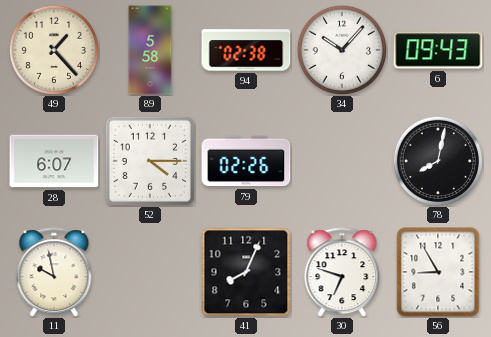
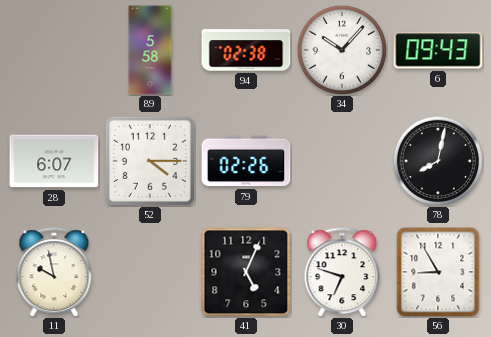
49: 1:23 -> none (53, 49)
41: 8:04 -> 5:04 (246, 272)
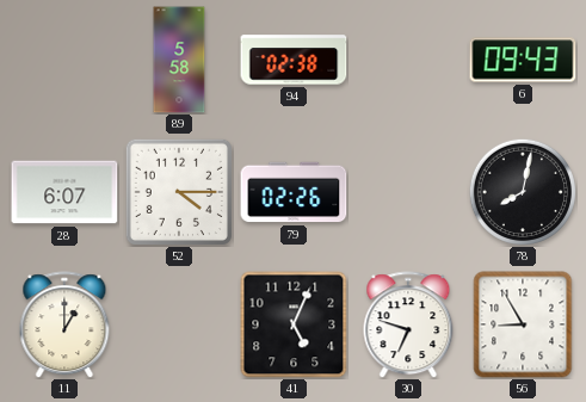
34: 10:07 -> none (341, 49)
11: 9:58 -> 1:00 (64, 324)
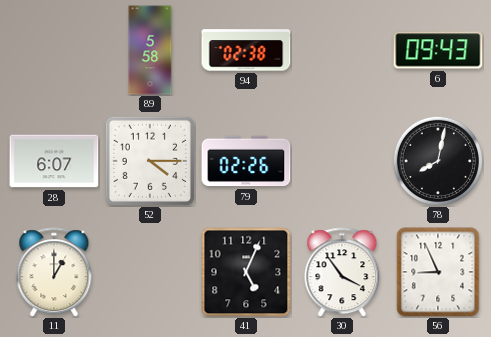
30: 6:48 -> 3:54 (342, 272)
56: 8:55 -> 8:56 (438, 272)
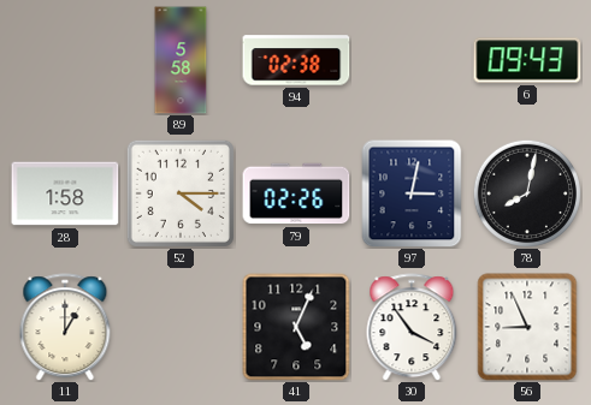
28: 6:07 -> 1:58 (65, 193)
97: none -> 3:02 (412, 193)
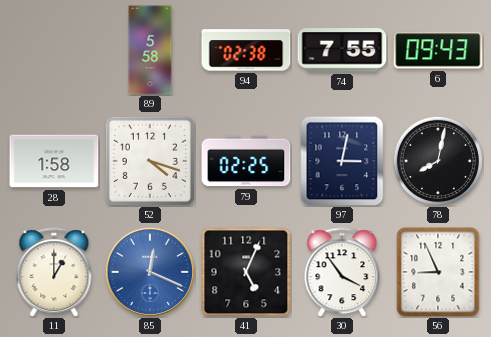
74: none -> 7:55 (342, 50)
52: 4:15 -> 4:18 (150, 161)
79: 02:26 -> 02:25 (246, 161)
85: none -> 12:19 (150, 272)
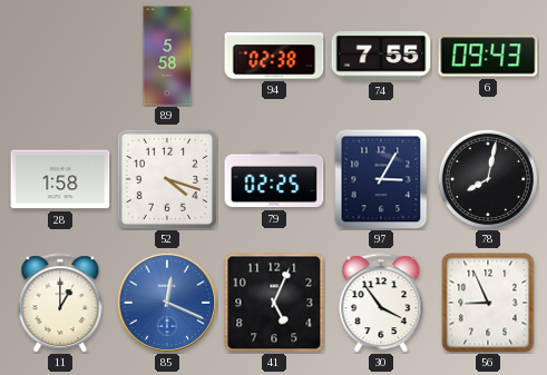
97: 3:02 -> 3:05 (381, 179)
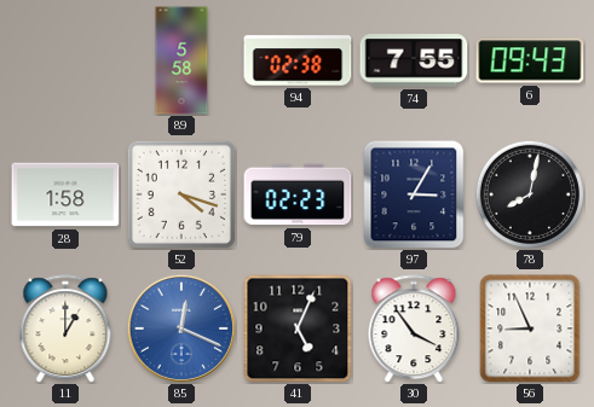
79: 02:25 -> 02:23 (298, 194)
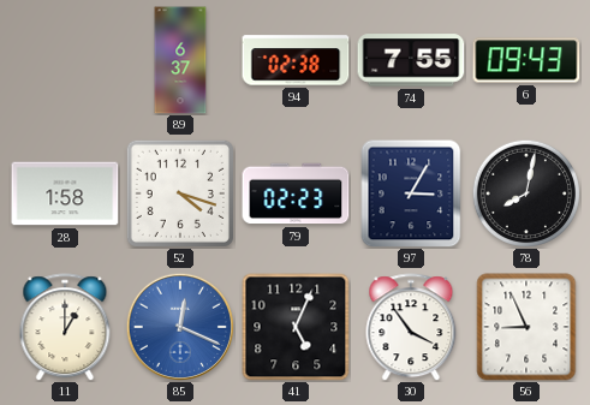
89: 5:58 -> 6:37 (180, 60)
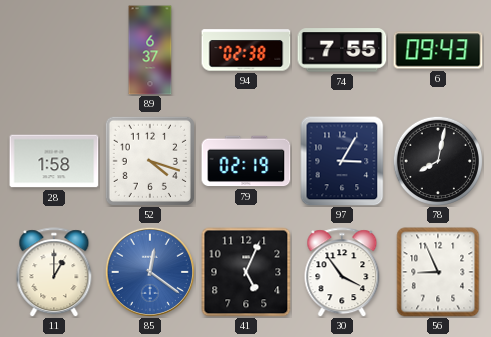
79: 02:23 -> 02:19 (246, 161)
85: 12:19 -> 12:21 (150, 272)
